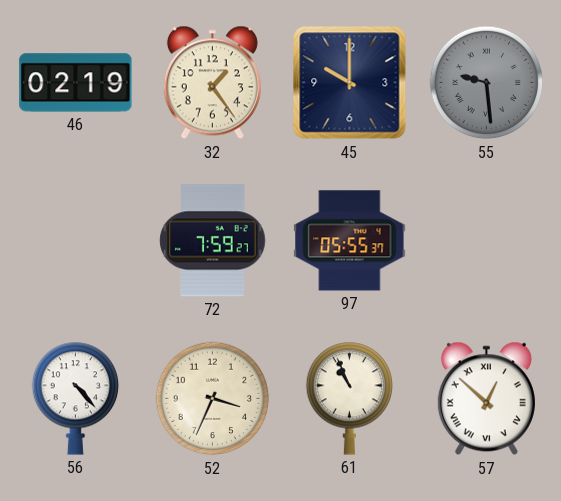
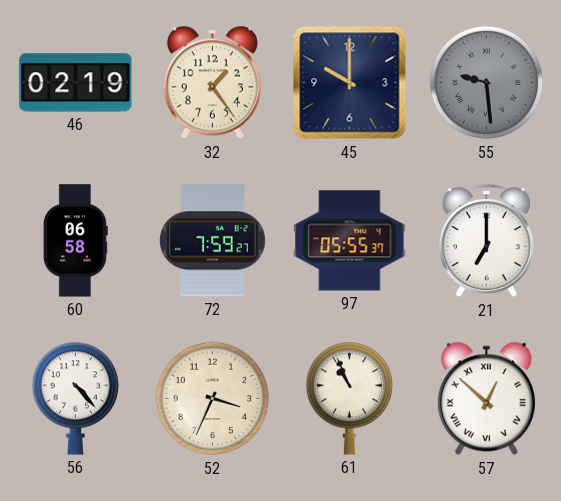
60: none -> 06:58 (75, 241)
21: none -> 7:00 (486, 241)
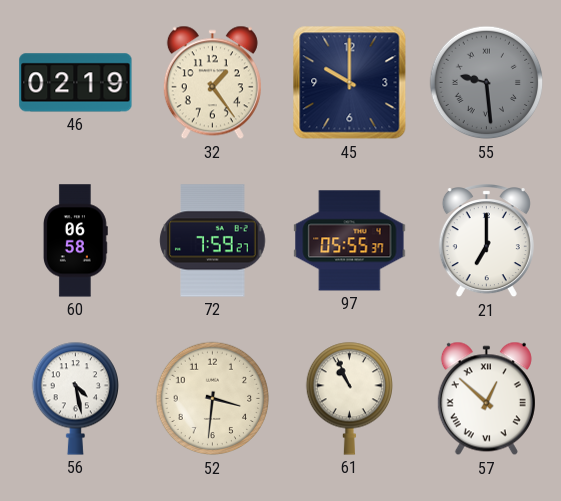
56: 4:23 -> 4:28 (75, 398)
52: 3:34 -> 3:31 (213, 399)
